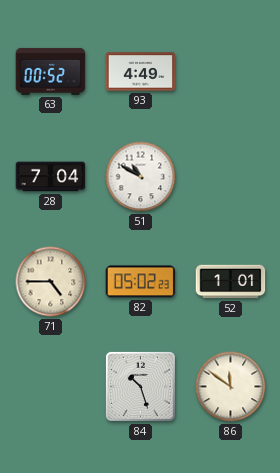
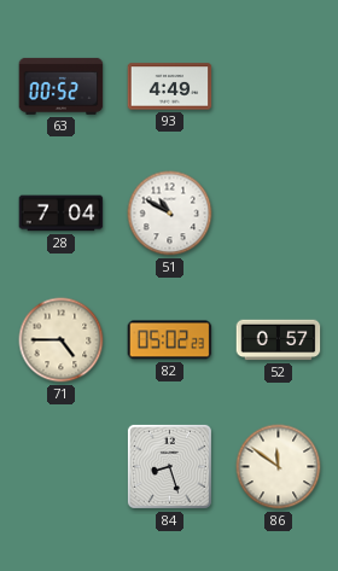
52: 1:01 -> 0:57 (279, 340)
84: 10:27 -> 8:27 (169, 466)
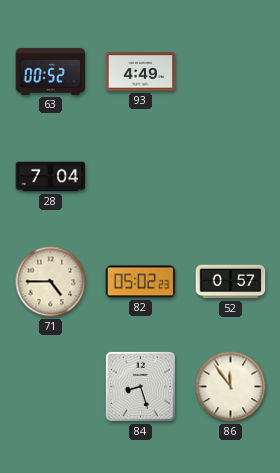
51: 10:50 -> none (170, 214)
86: 11:51 -> 11:54 (231, 387)
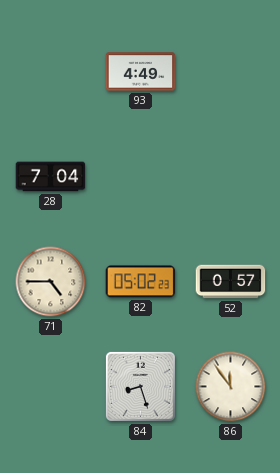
63: 00:52 -> none (51, 71)
